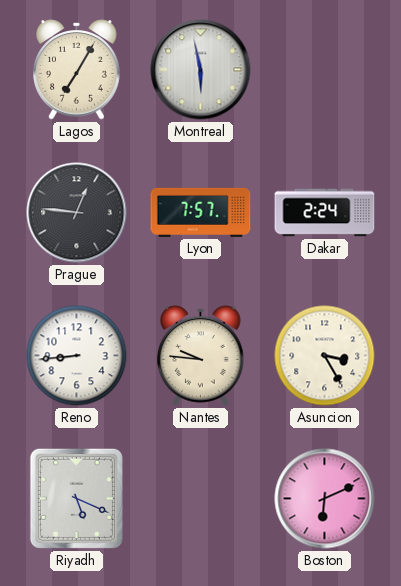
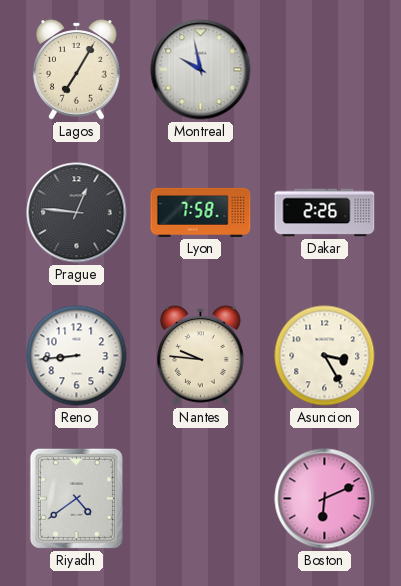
Montreal: 5:58 -> 9:58 (201, 70)
Lyon: 7:57 -> 7:58 (201, 212)
Dakar: 2:24 -> 2:26 (325, 213)
Riyadh: 5:19 -> 4:39 (76, 498)
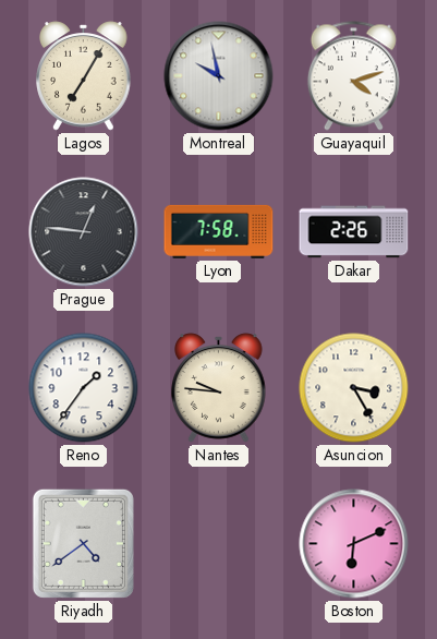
Guayaquil: none -> 4:12 (353, 76)
Reno: 8:44 -> 1:36 (84, 388)
